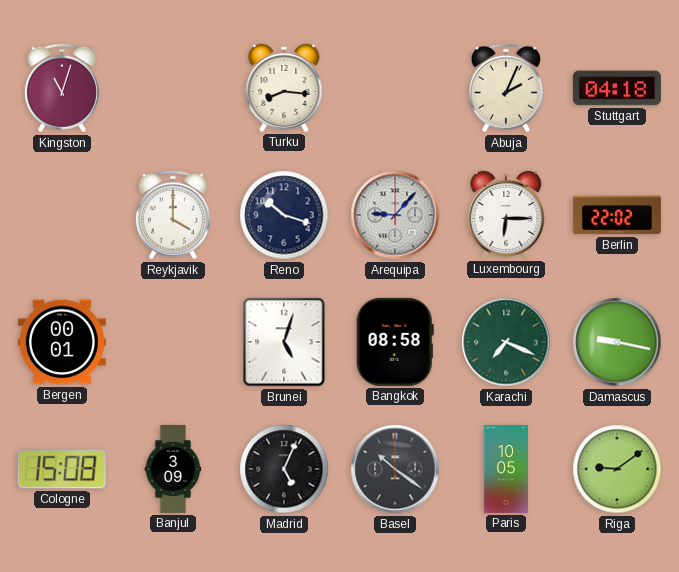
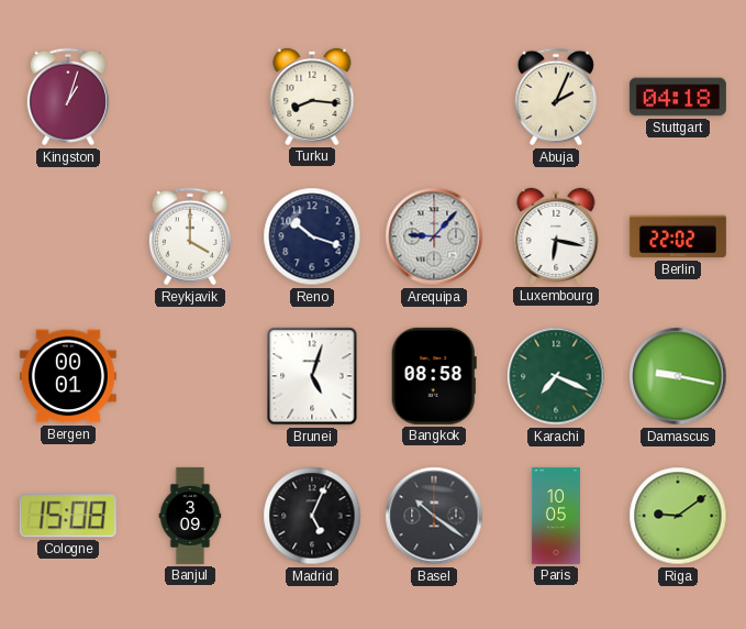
Kingston: 11:03 -> 1:03 (68, 97)
Luxembourg: 6:15 -> 6:17 (556, 236)
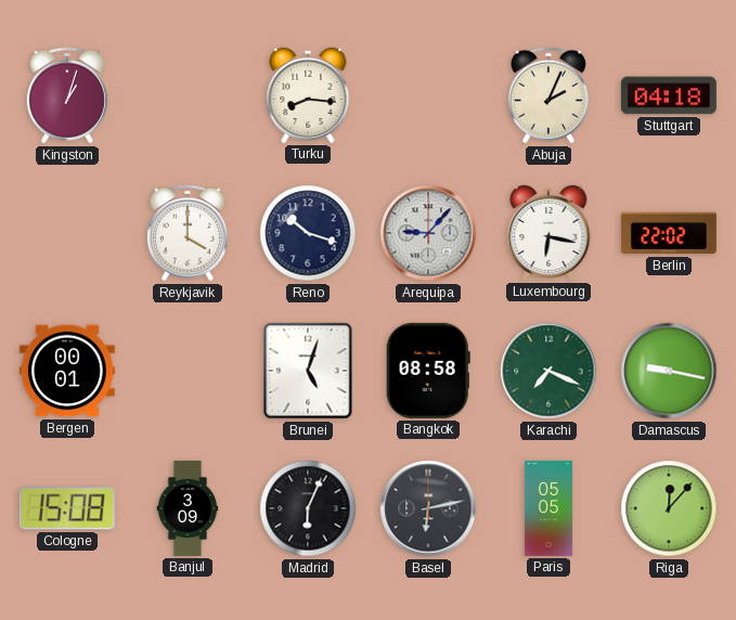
Madrid: 5:04 -> 6:04 (308, 508)
Basel: 10:21 -> 6:13 (428, 508)
Paris: 10:05 -> 05:05 (548, 508)
Riga: 9:09 -> 12:07 (669, 508)
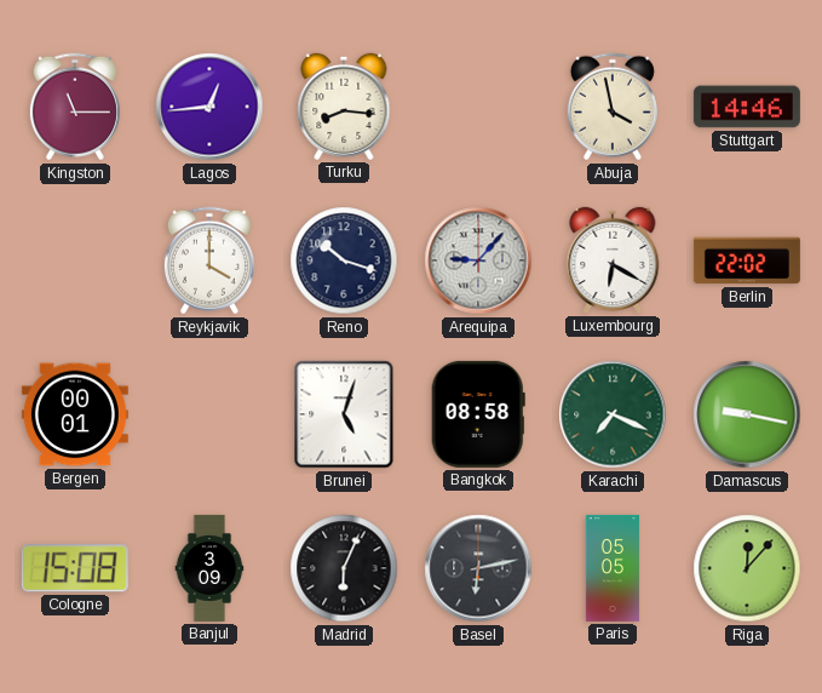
Kingston: 1:03 -> 11:15 (75, 107)
Lagos: none -> 12:44 (209, 107)
Abuja: 2:04 -> 3:58 (613, 107)
Stuttgart: 04:18 -> 14:46 (747, 107)
Luxembourg: 6:17 -> 6:20 (613, 260)
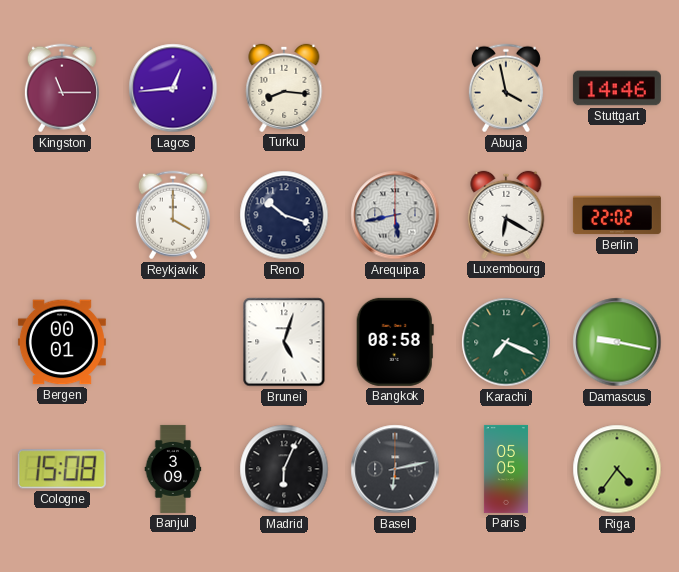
Arequipa: 9:07 -> 5:43 (395, 215)
Riga: 12:07 -> 4:36 (617, 469)
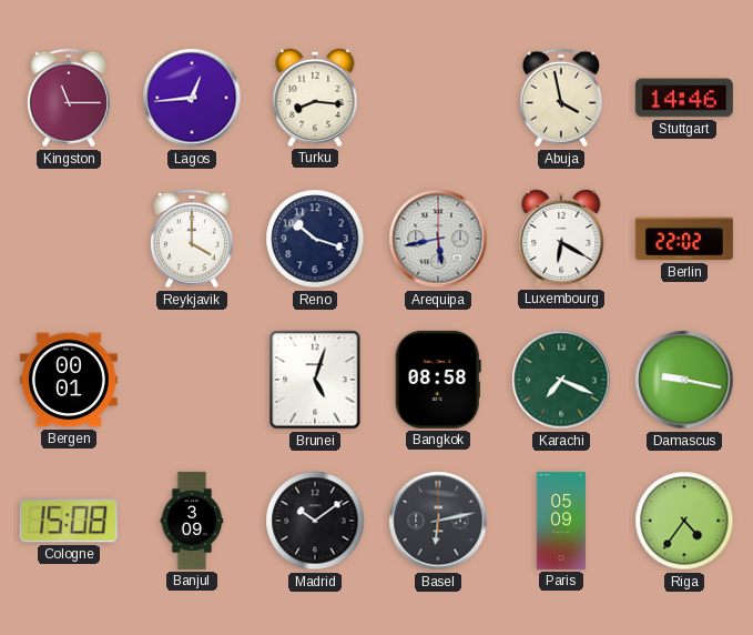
Madrid: 6:04 -> 10:09 (315, 521)
Paris: 05:05 -> 05:09 (561, 521)
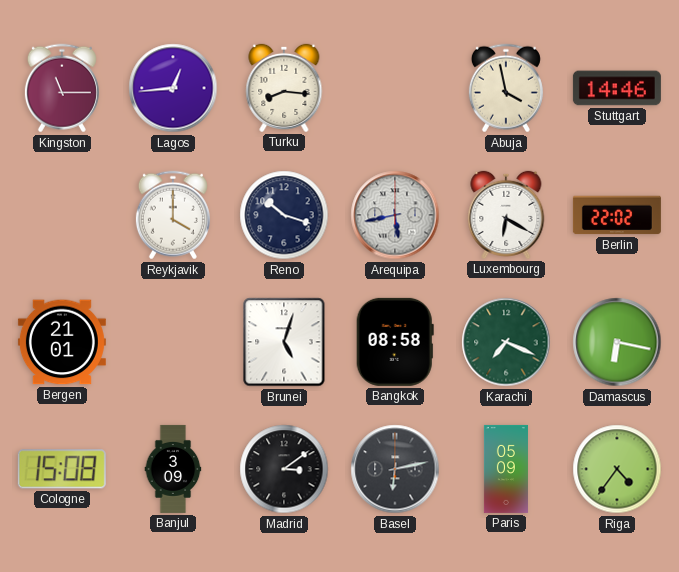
Bergen: 00:01 -> 21:01 (62, 342)
Damascus: 9:17 -> 6:17 (617, 342)
Madrid: 10:09 -> 3:09 (284, 469)
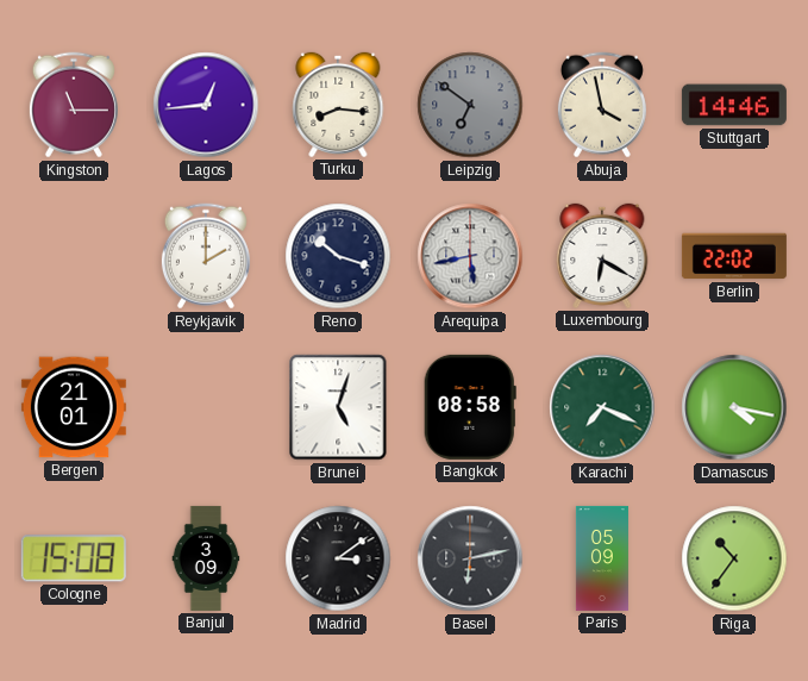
Leipzig: none -> 6:51 (470, 105)
Reykjavik: 4:00 -> 2:00 (206, 256)
Damascus: 6:17 -> 4:17 (734, 407)
Riga: 4:36 -> 10:36 (734, 558)
